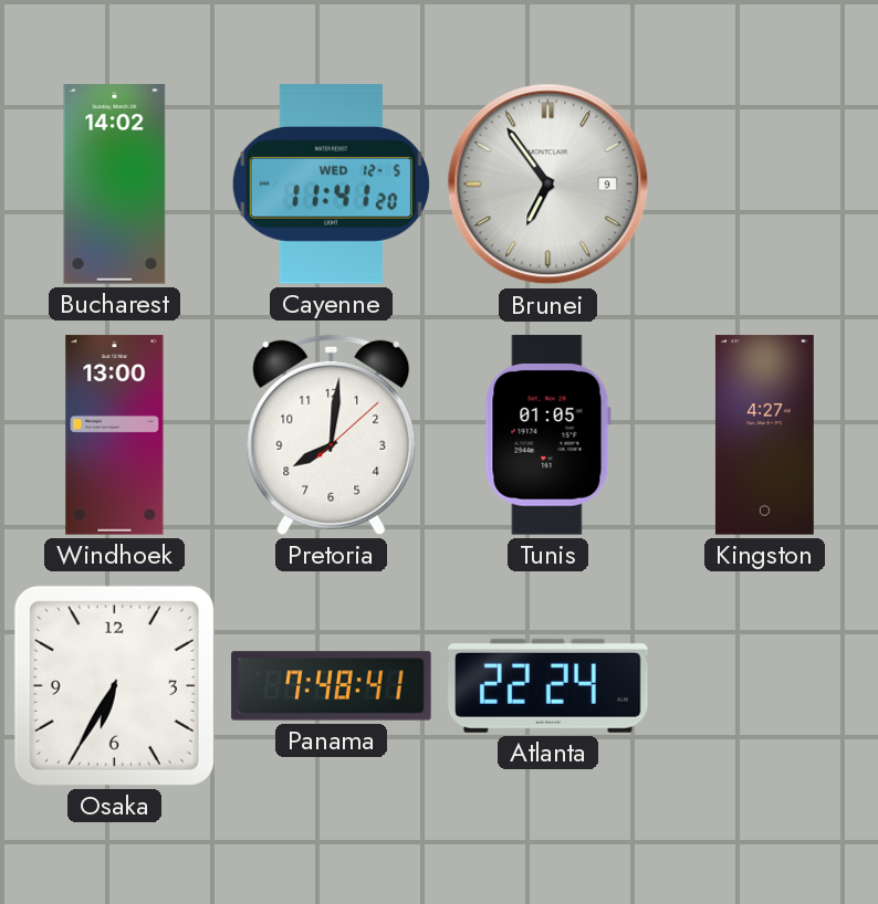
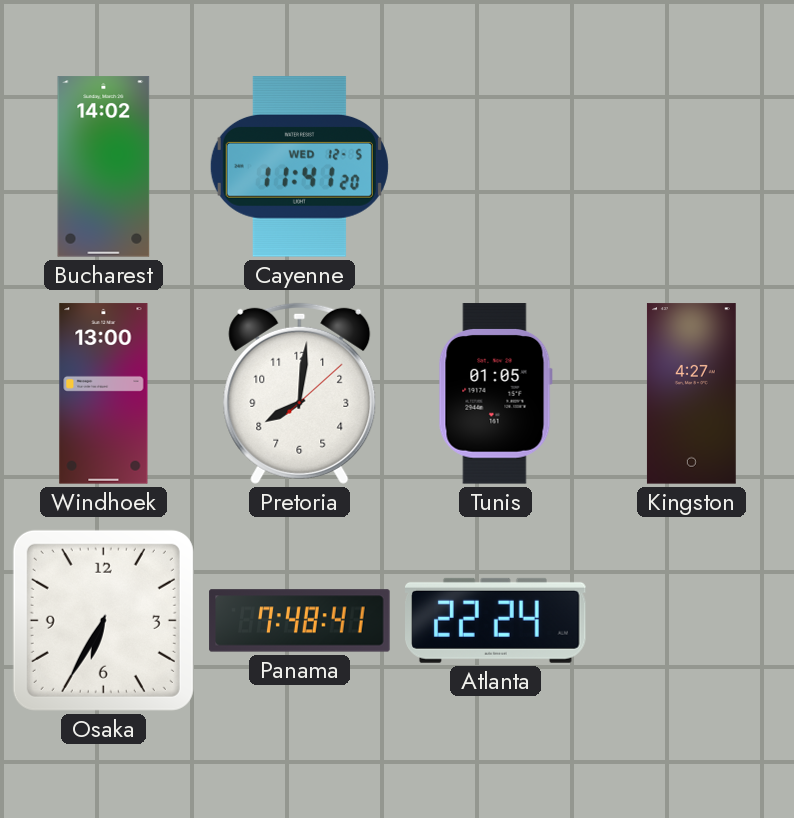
Brunei: 6:54 -> none (548, 185)
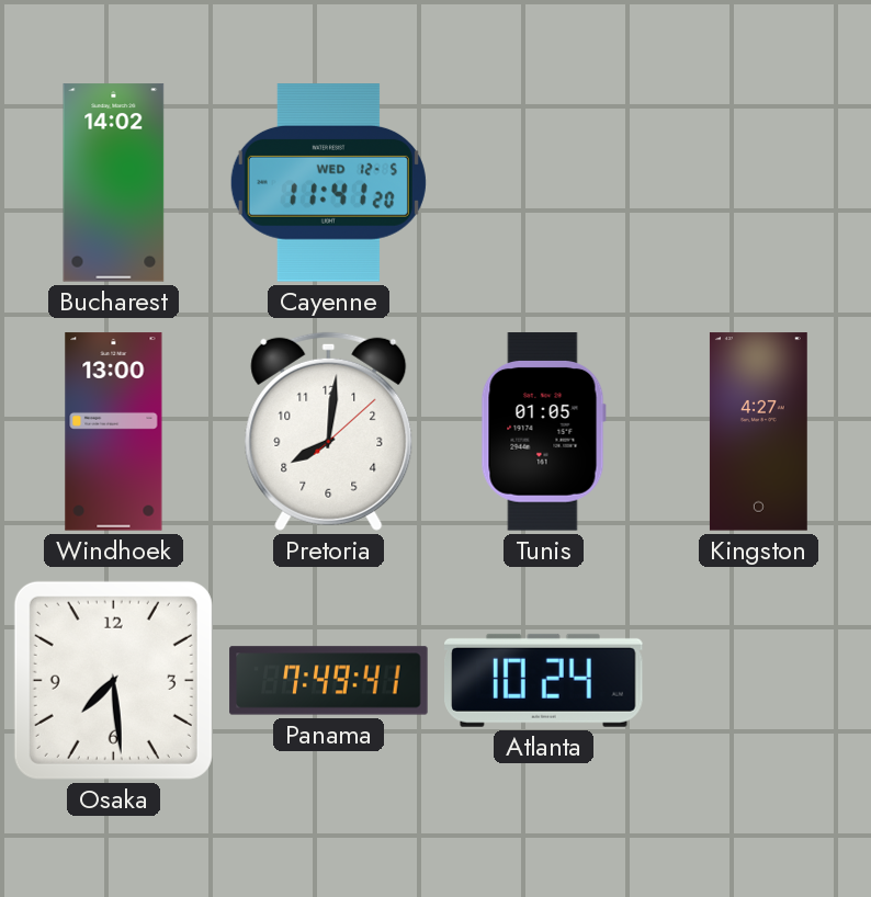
Osaka: 6:35 -> 7:29 (113, 680)
Panama: 7:48 -> 7:49 (329, 681)
Atlanta: 22:24 -> 10:24 (544, 680)
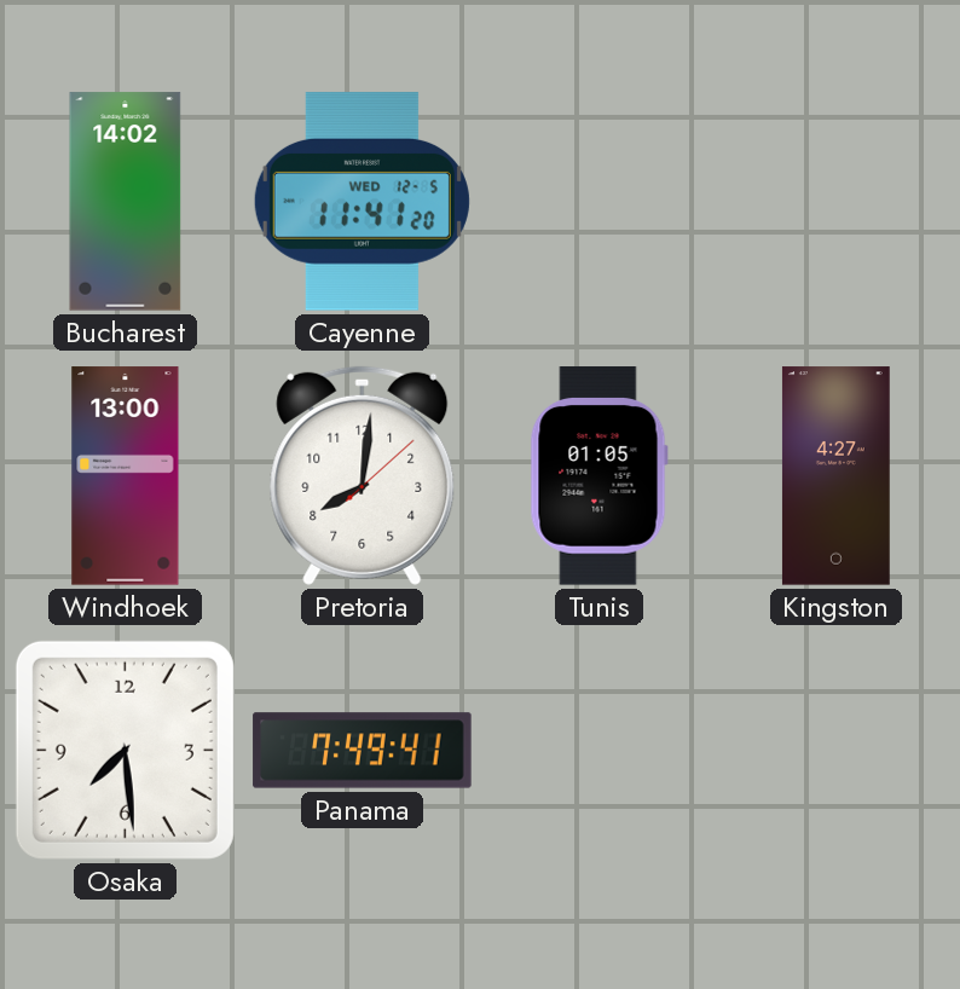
Atlanta: 10:24 -> none (544, 680)
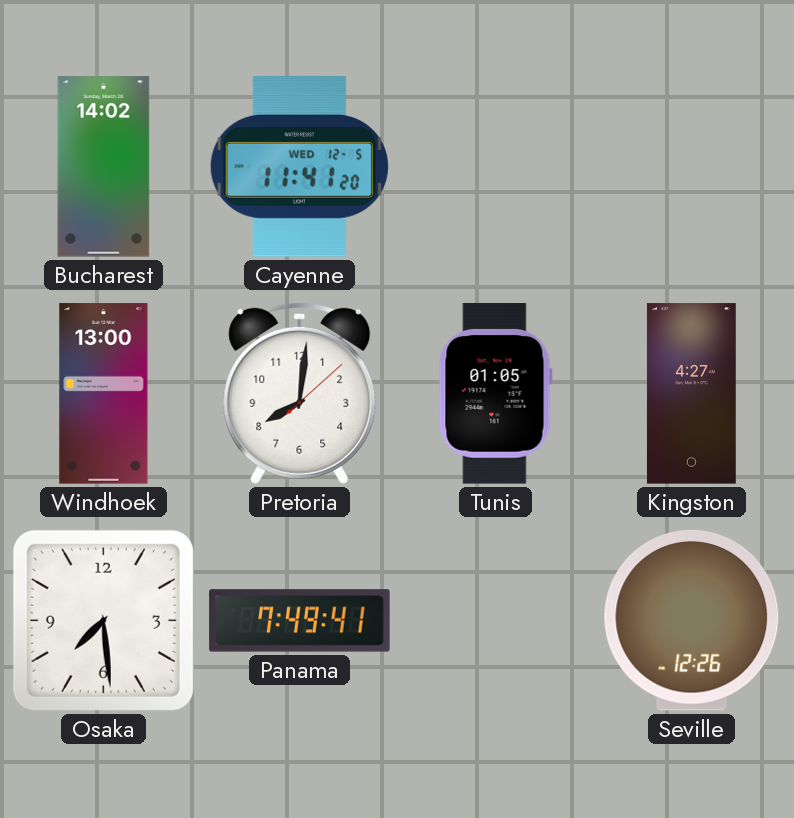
Seville: none -> 12:26 (692, 620)
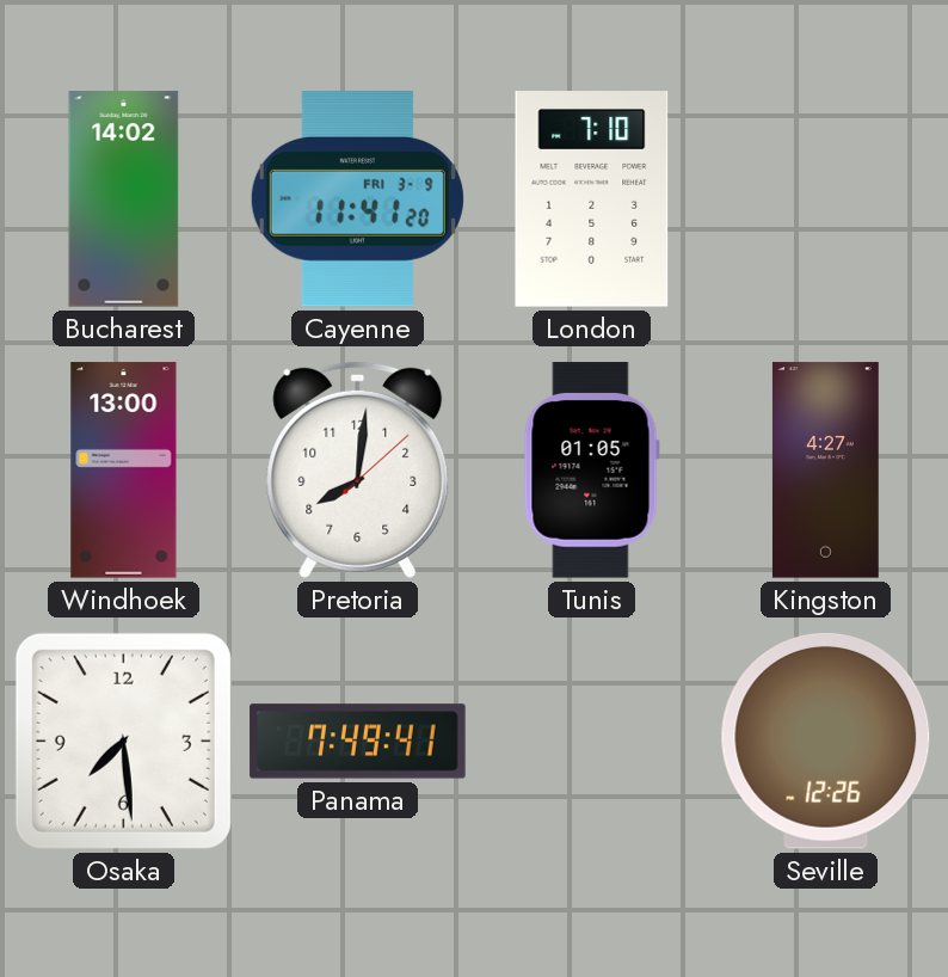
Cayenne date: WED 12-5 -> FRI 3-9 (357, 199)
London: none -> 7:10 (592, 199)
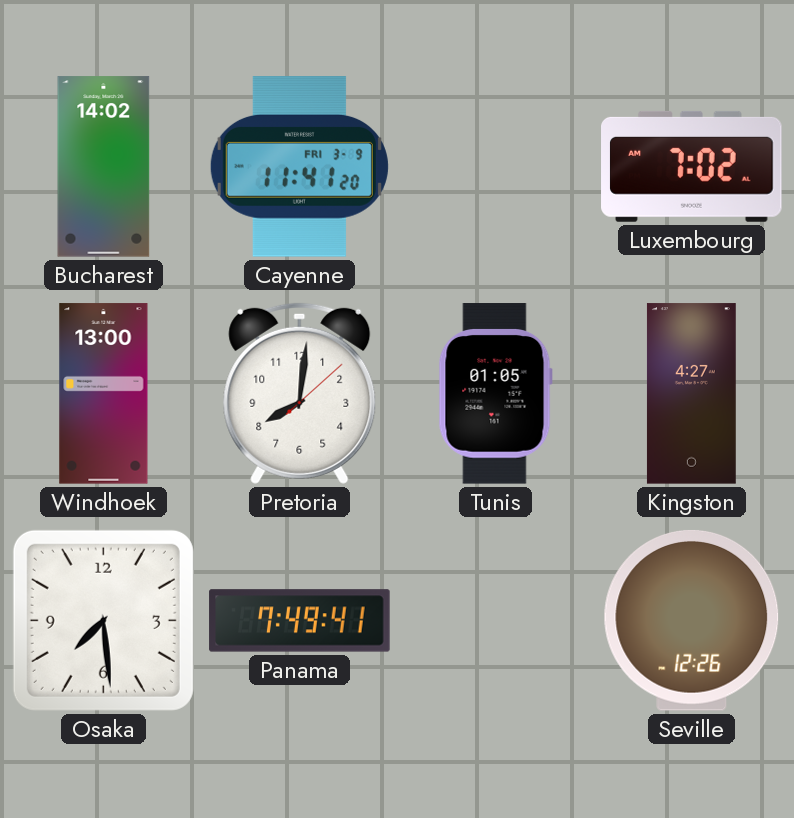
London: 7:10 -> none (592, 199)
Luxembourg: none -> 7:02 (692, 166)
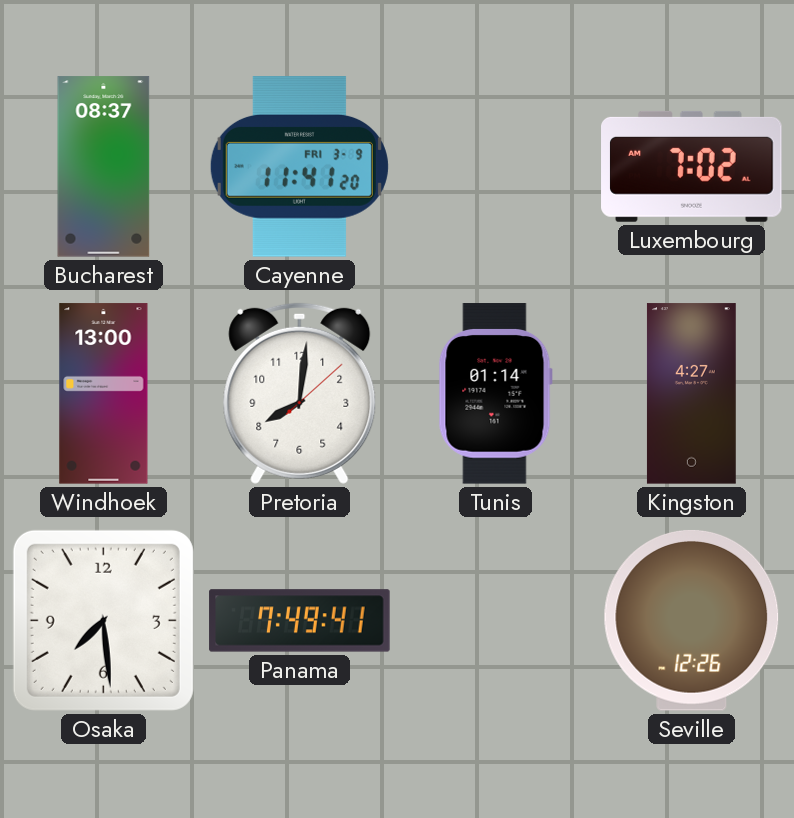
Bucharest: 14:02 -> 08:37 (104, 167)
Tunis: 01:05 -> 01:14 (495, 394)
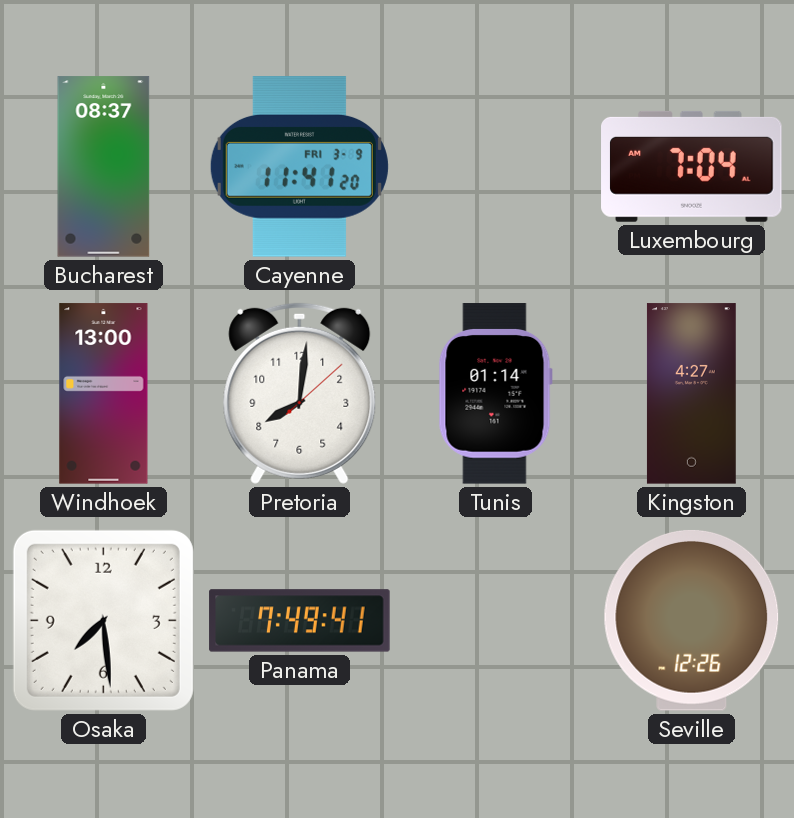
Luxembourg: 7:02 -> 7:04 (692, 166)
